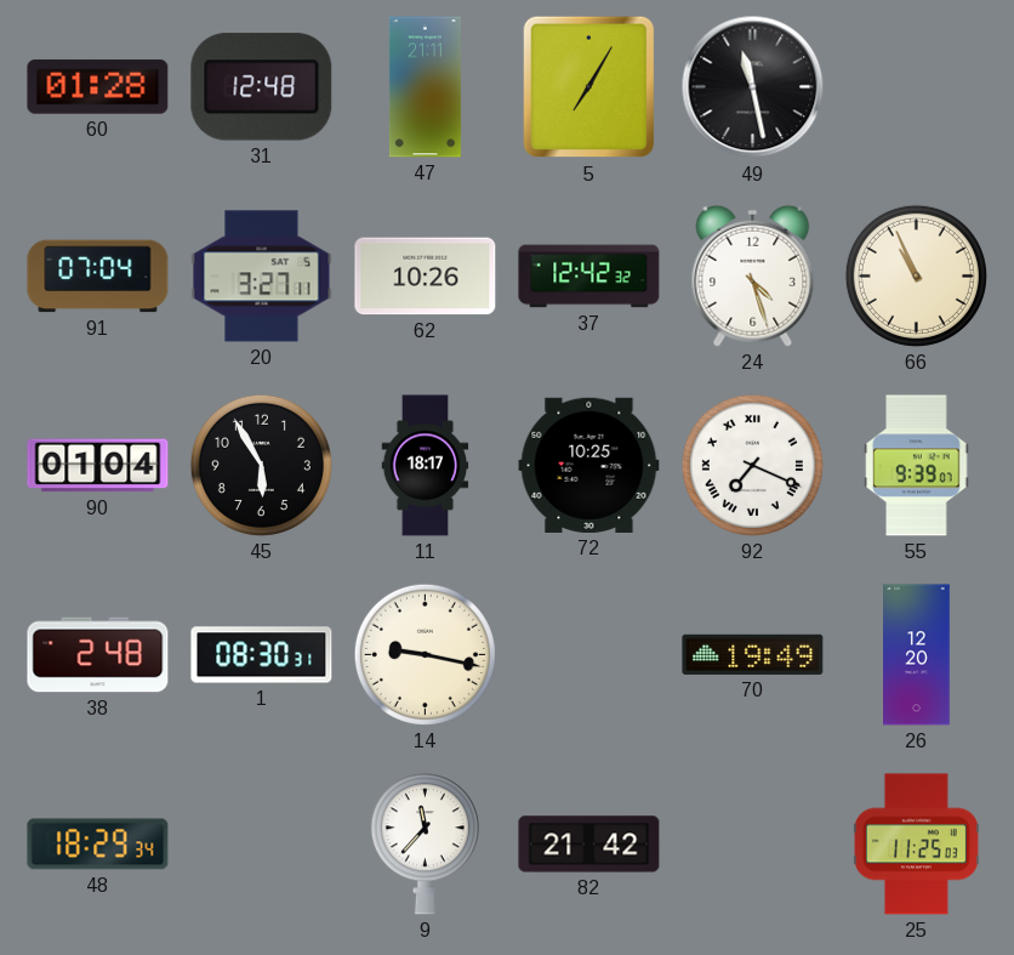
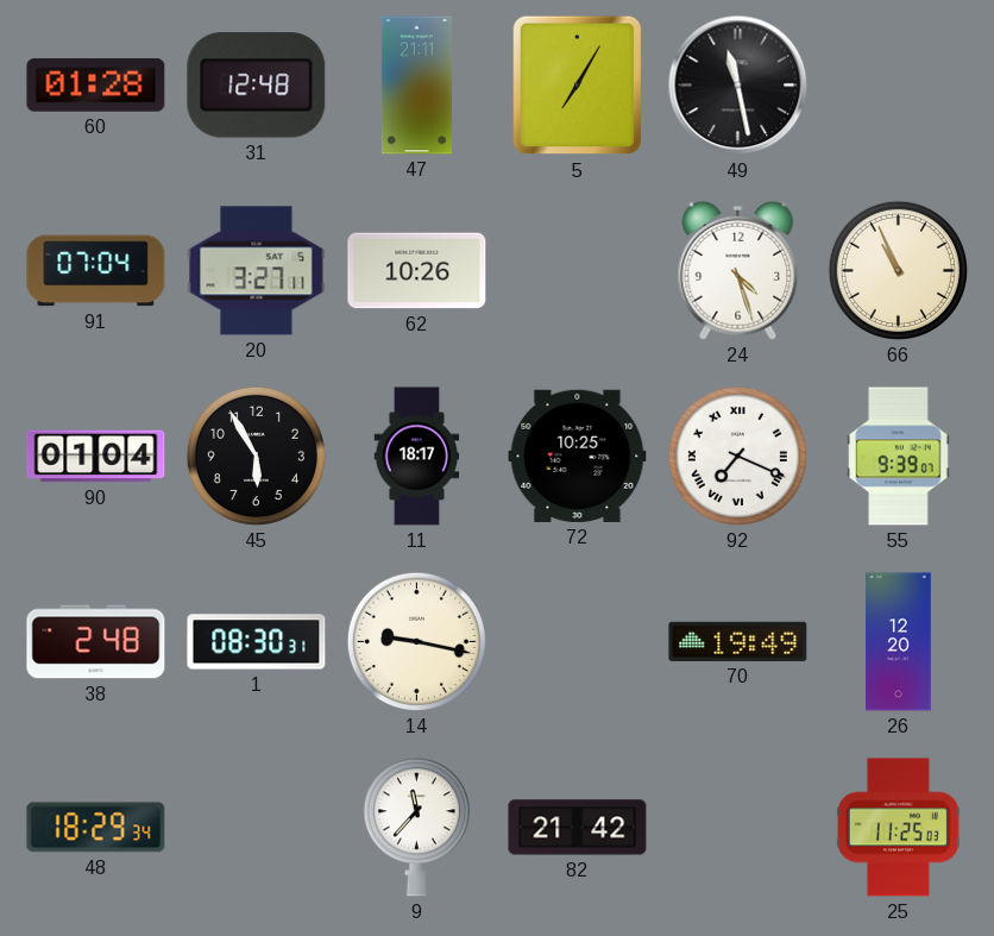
37: 12:42 -> none (589, 277)
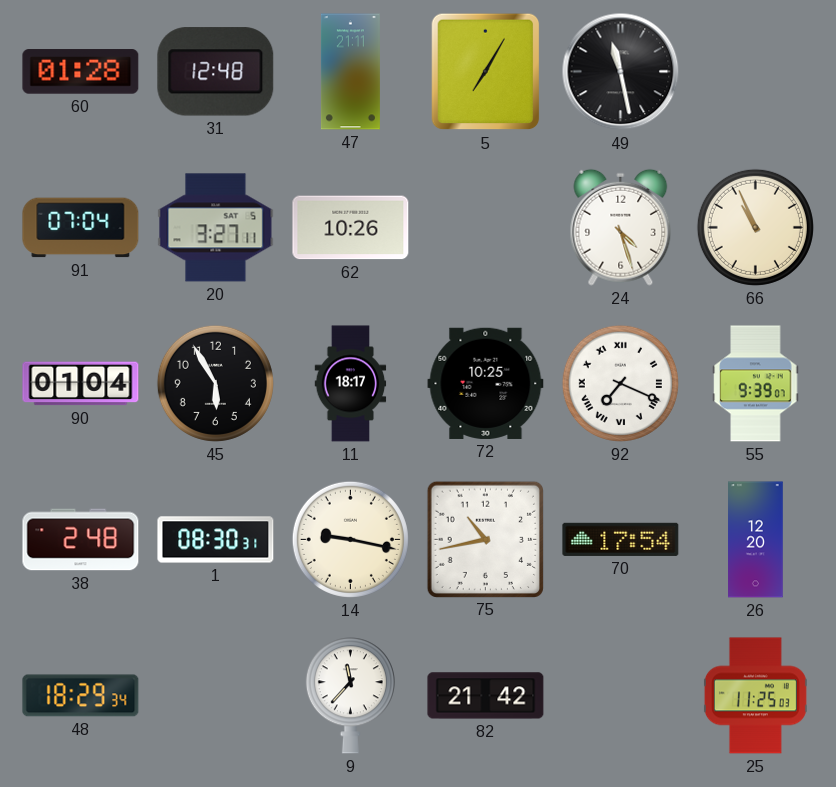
75: none -> 10:43 (485, 539)
70: 19:49 -> 17:54 (621, 539)
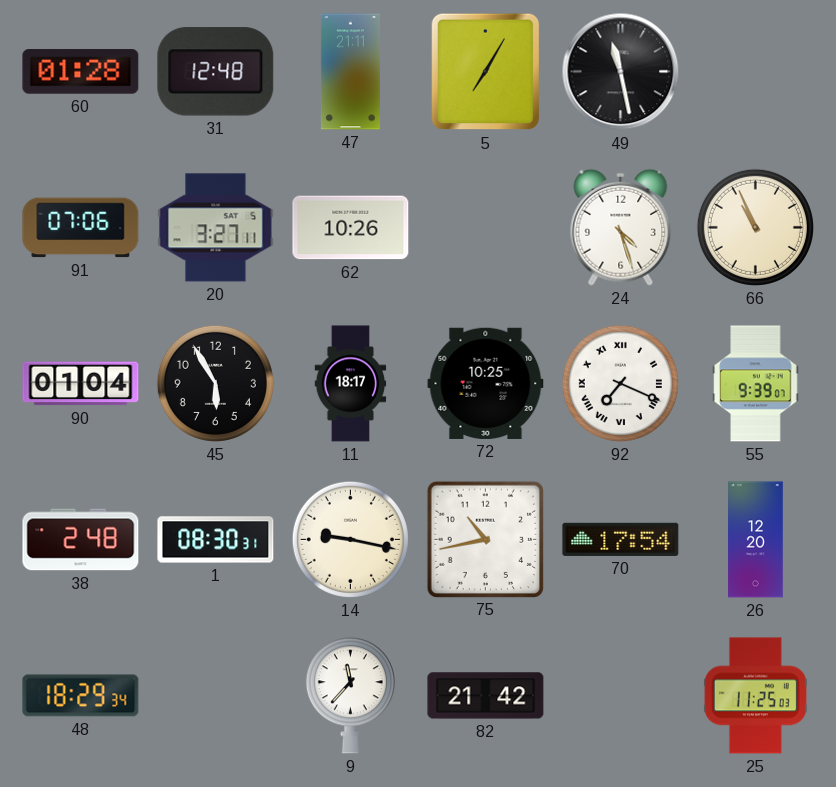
91: 07:04 -> 07:06 (81, 228)
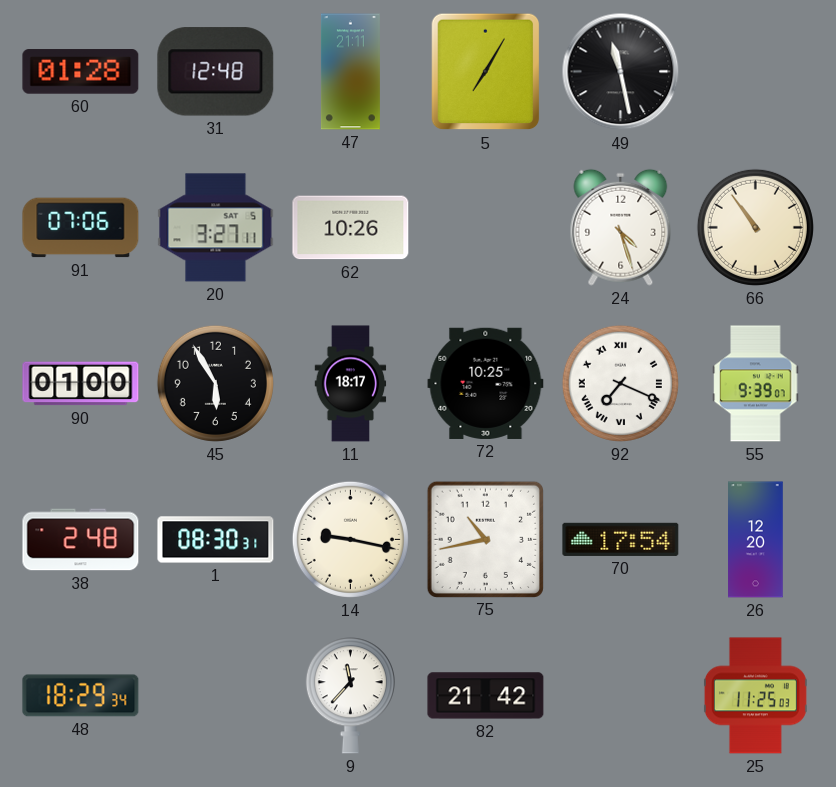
66: 10:56 -> 10:54 (755, 227)
90: 01:04 -> 01:00 (81, 384)
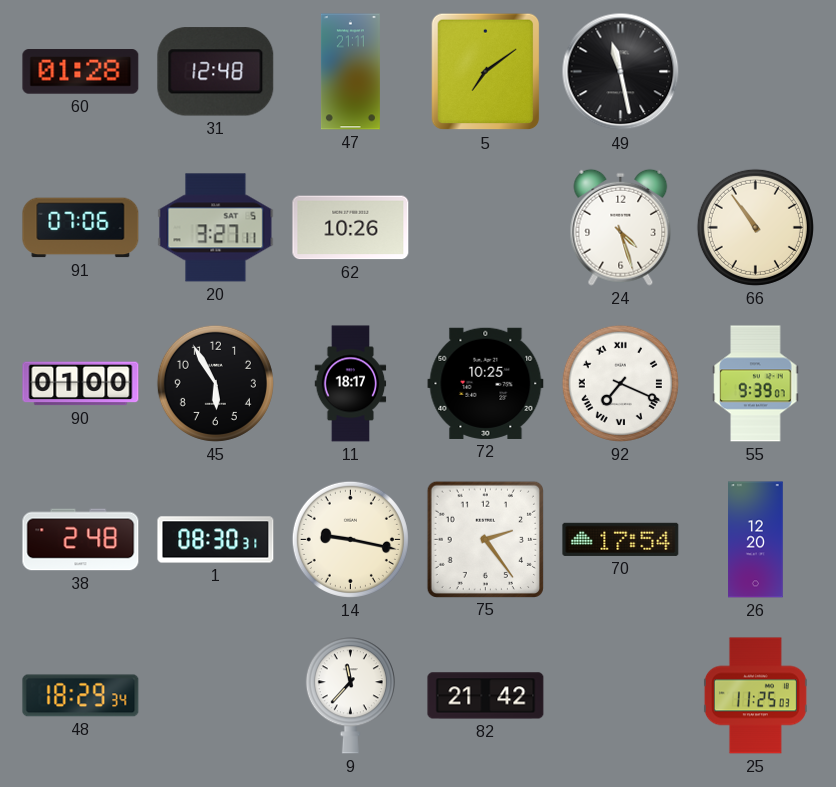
5: 7:05 -> 7:09 (486, 72)
75: 10:43 -> 2:24 (485, 539)
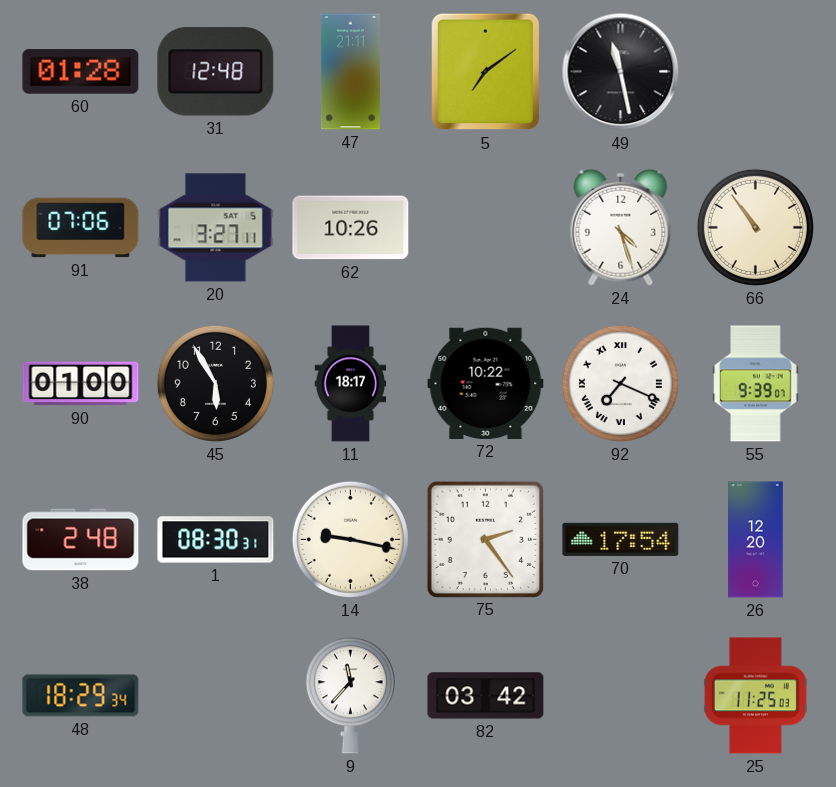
72: 10:25 -> 10:22 (486, 383)
82: 21:42 -> 03:42 (486, 696)
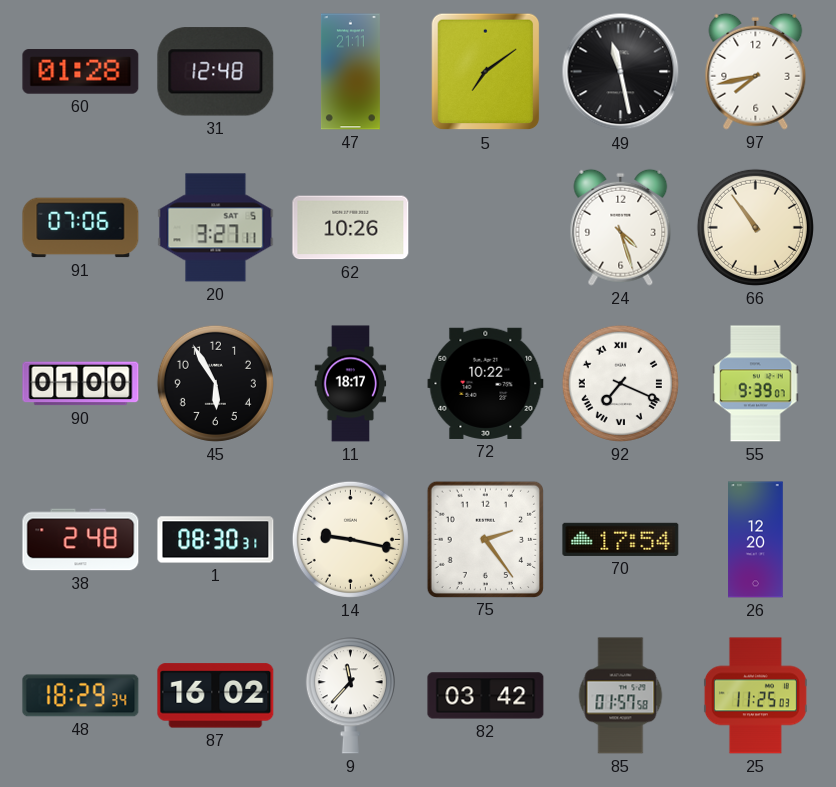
97: none -> 7:43 (756, 71)
87: none -> 16:02 (216, 696)
85: none -> 01:57 (621, 696)
